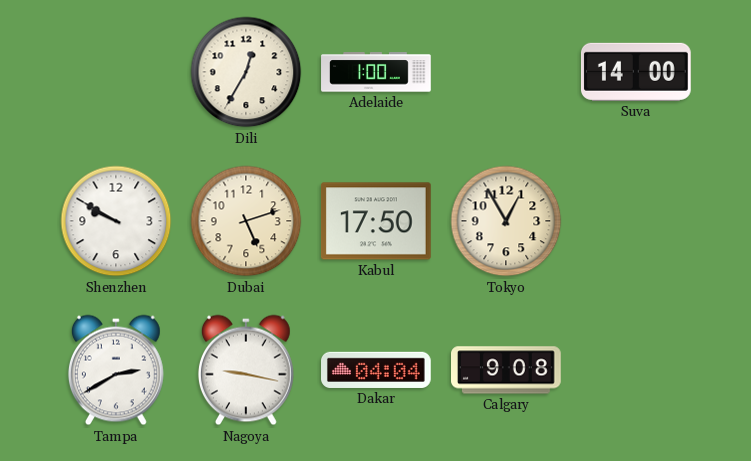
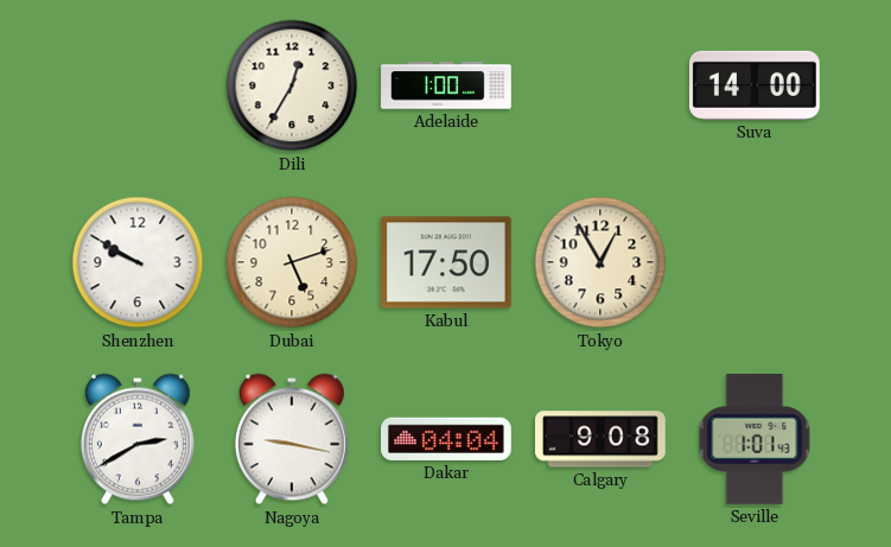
Seville: none -> 1:01 (755, 440)
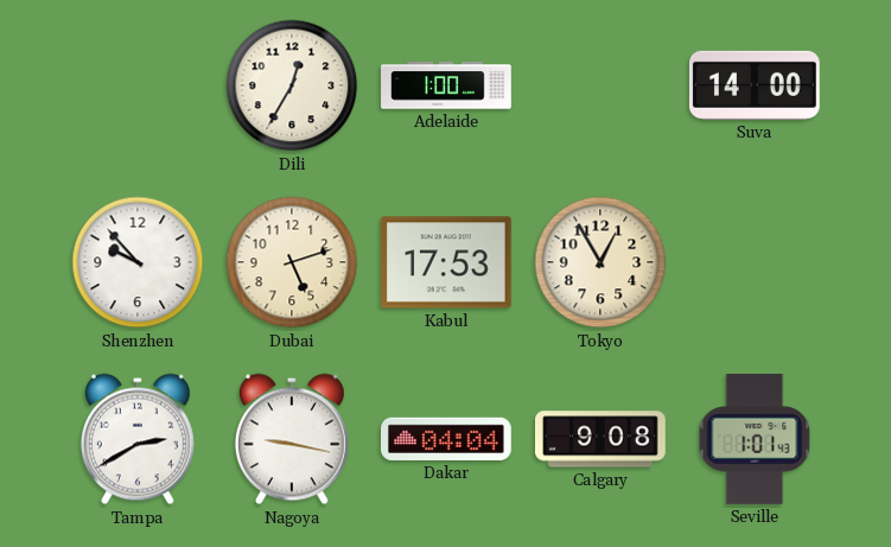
Shenzhen: 9:50 -> 9:53 (138, 262)
Kabul: 17:50 -> 17:53 (446, 262)
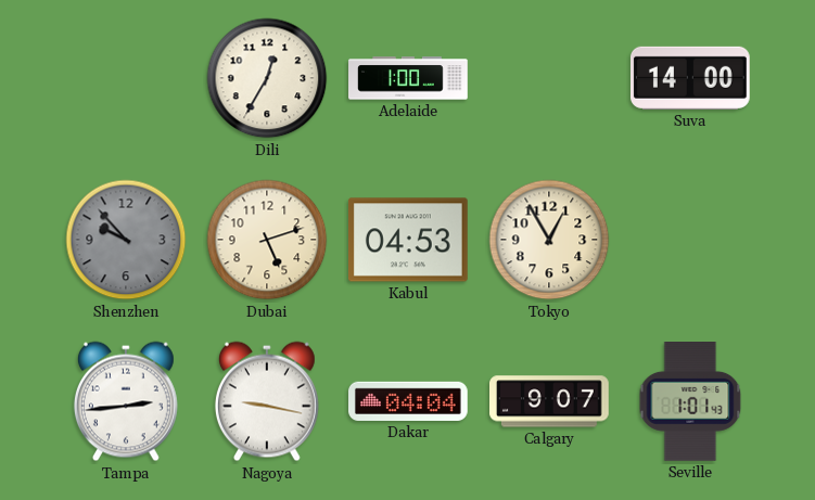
Shenzhen dial: white -> grey (126, 240)
Kabul: 17:53 -> 04:53 (408, 240)
Tampa: 2:40 -> 2:44 (126, 401)
Calgary: 9:08 -> 9:07 (550, 401)
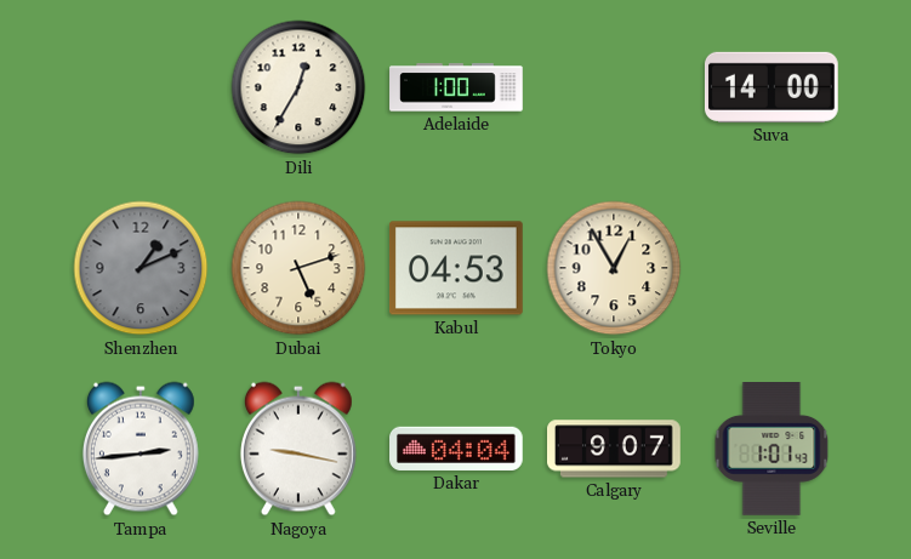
Shenzhen: 9:53 -> 1:11 (141, 268)
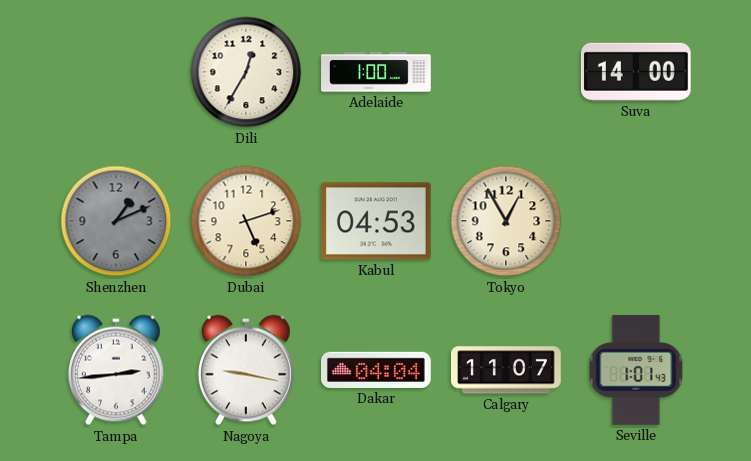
Calgary: 9:07 -> 11:07 (507, 370)
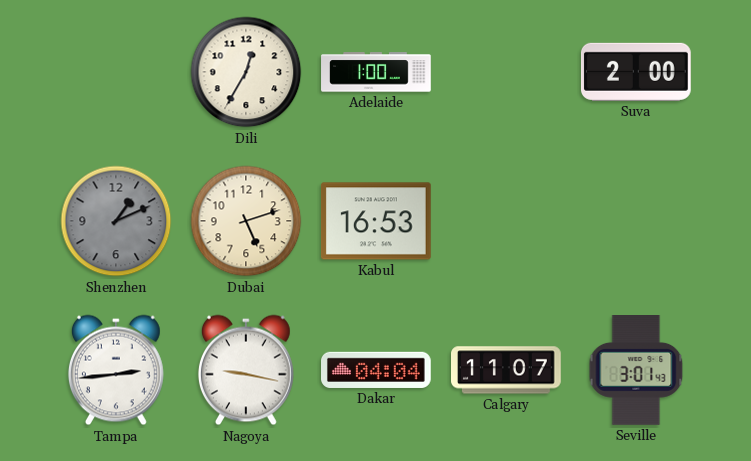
Suva: 14:00 -> 2:00 (636, 72)
Kabul: 04:53 -> 16:53 (376, 221)
Tokyo: 12:55 -> none (506, 221)
Seville: 1:01 -> 3:01 (636, 371)
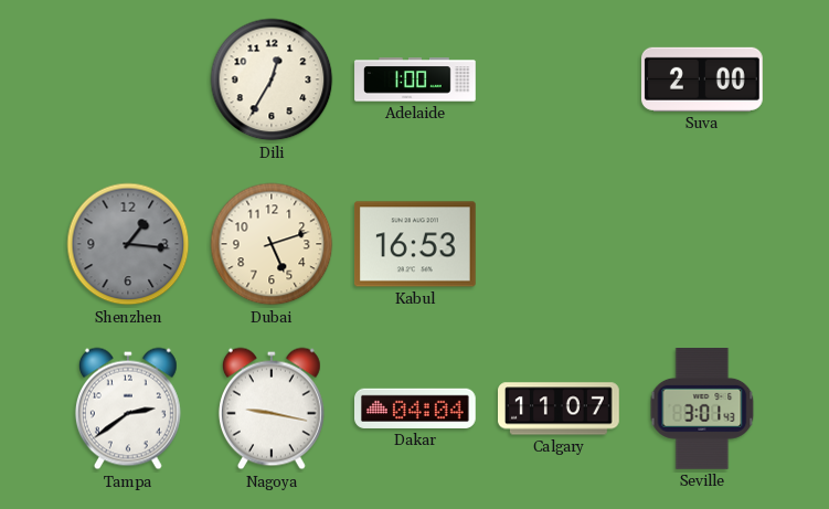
Shenzhen: 1:11 -> 1:16 (128, 244)
Tampa: 2:44 -> 2:39 (128, 409)
